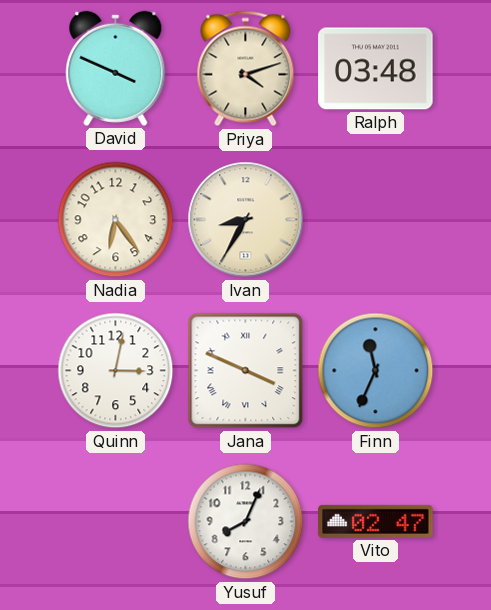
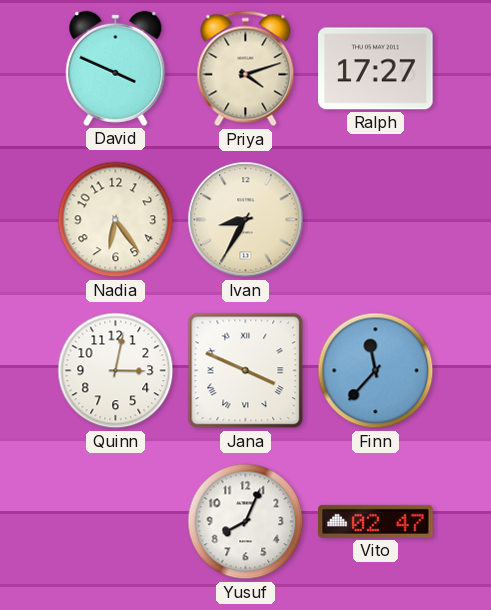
Ralph: 03:48 -> 17:27 (376, 69)
Finn: 11:34 -> 11:37 (376, 371)
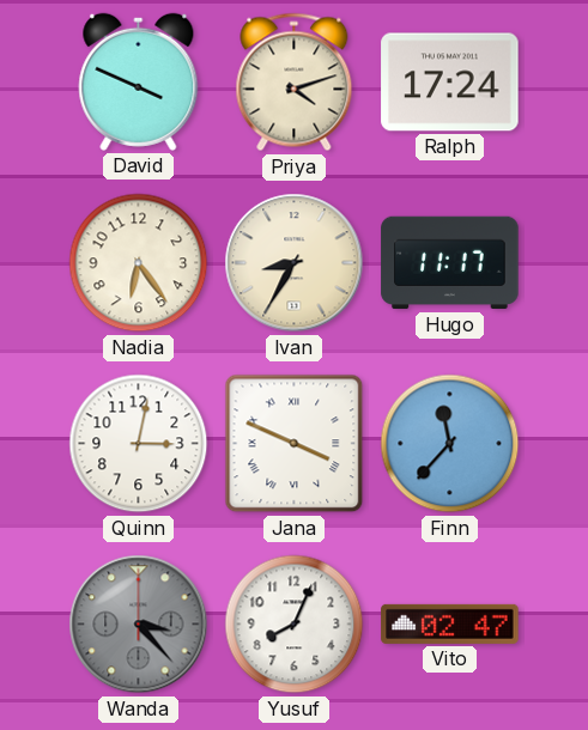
Ralph: 17:27 -> 17:24 (450, 83)
Hugo: none -> 11:17 (450, 263)
Wanda: none -> 3:23 (139, 625)
